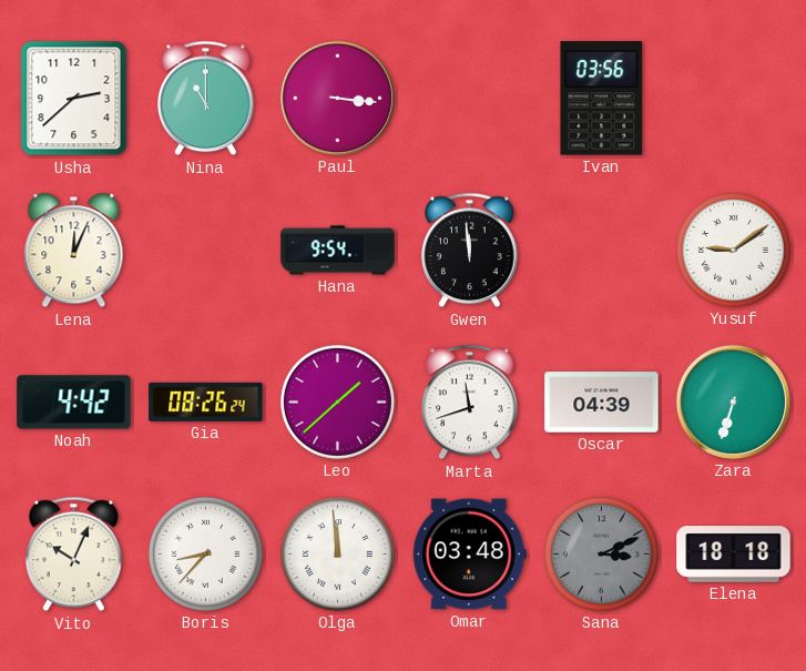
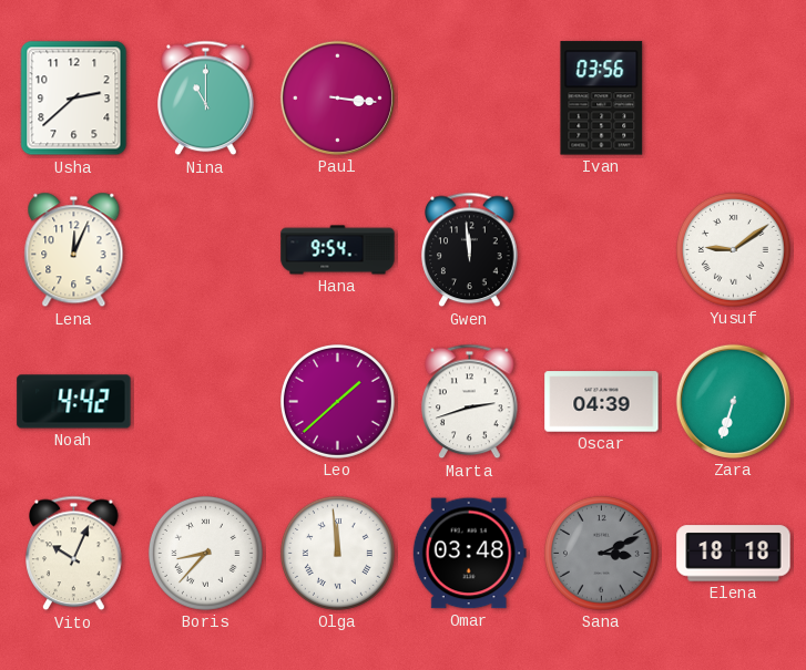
Gia: 08:26 -> none (206, 401)
Marta: 11:42 -> 2:42 (470, 402)
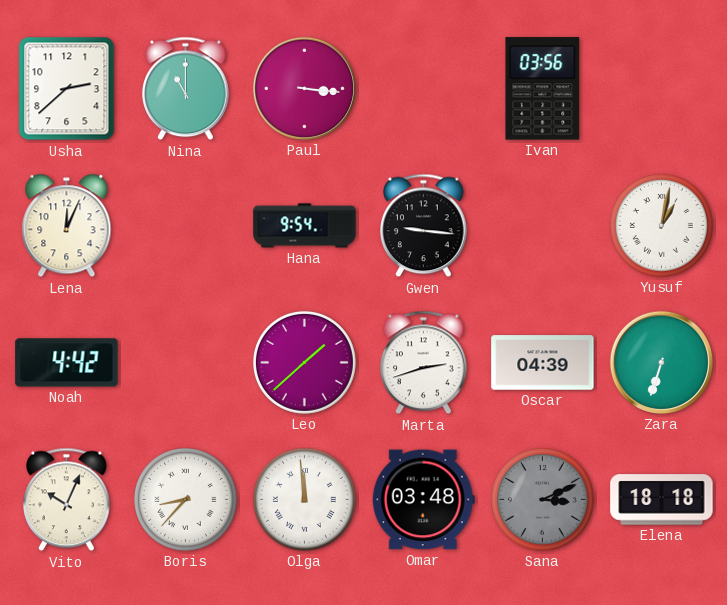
Gwen: 11:59 -> 9:16 (424, 226)
Yusuf: 9:09 -> 1:02 (661, 225)
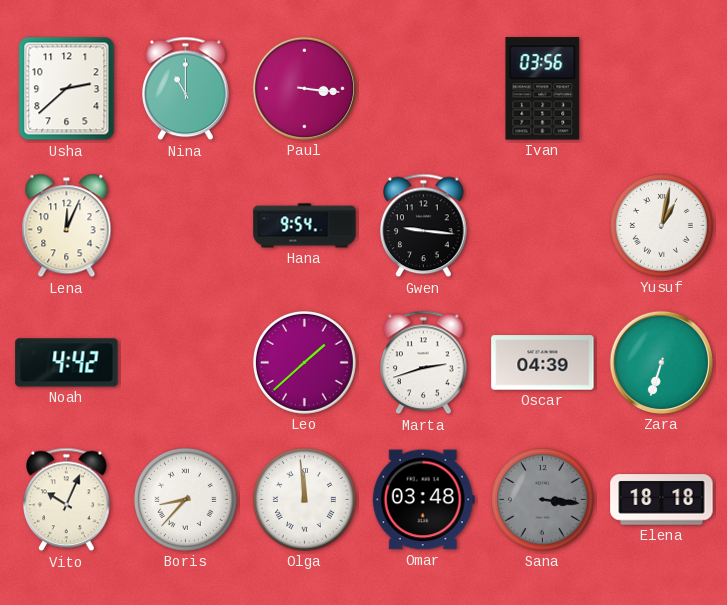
Sana: 3:11 -> 3:16 (542, 499)
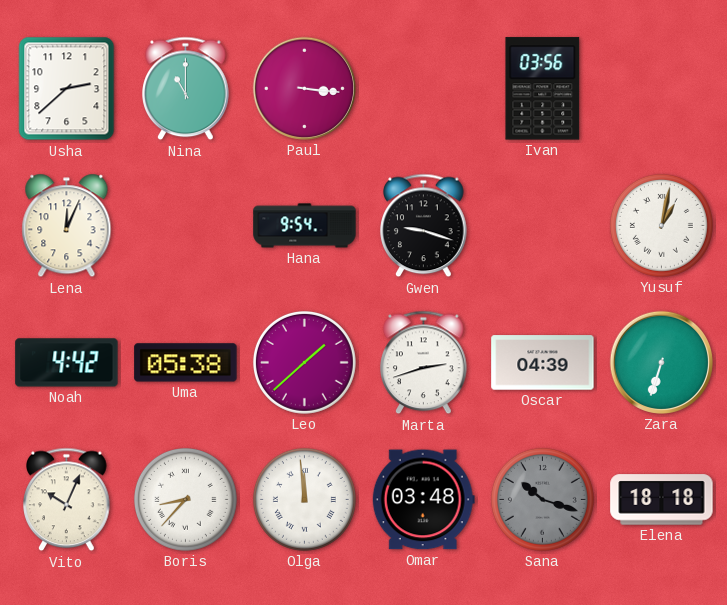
Gwen: 9:16 -> 9:18 (424, 226)
Uma: none -> 05:38 (186, 363)
Sana: 3:16 -> 10:18 (542, 499)
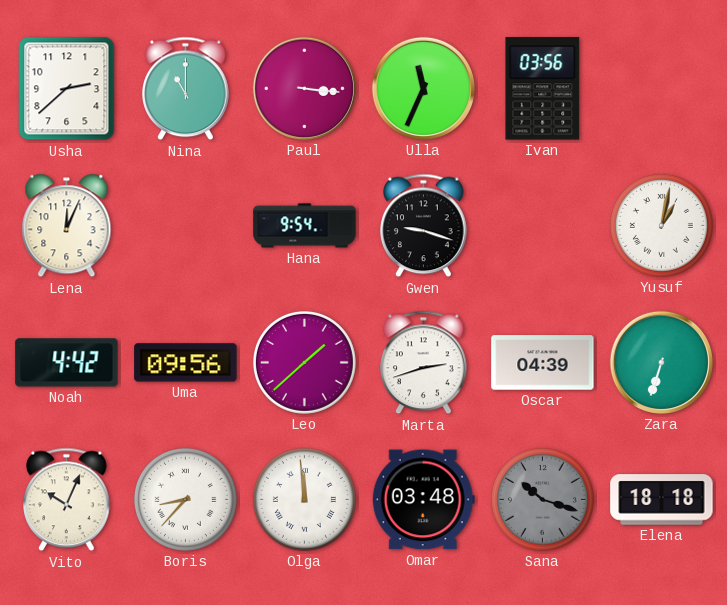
Ulla: none -> 11:34 (423, 88)
Uma: 05:38 -> 09:56 (186, 363)
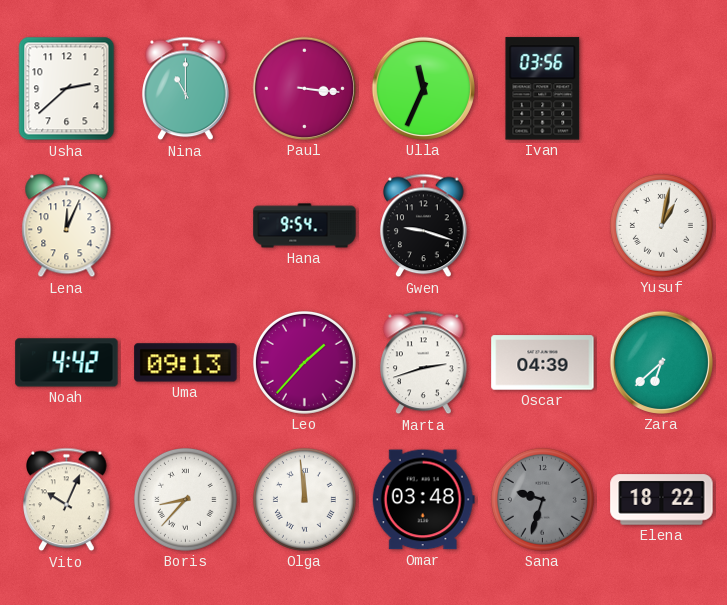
Uma: 09:56 -> 09:13 (186, 363)
Leo: 1:38 -> 1:37 (304, 362)
Zara: 6:33 -> 6:38 (661, 362)
Sana: 10:18 -> 9:33 (542, 499)
Elena: 18:18 -> 18:22 (662, 500)
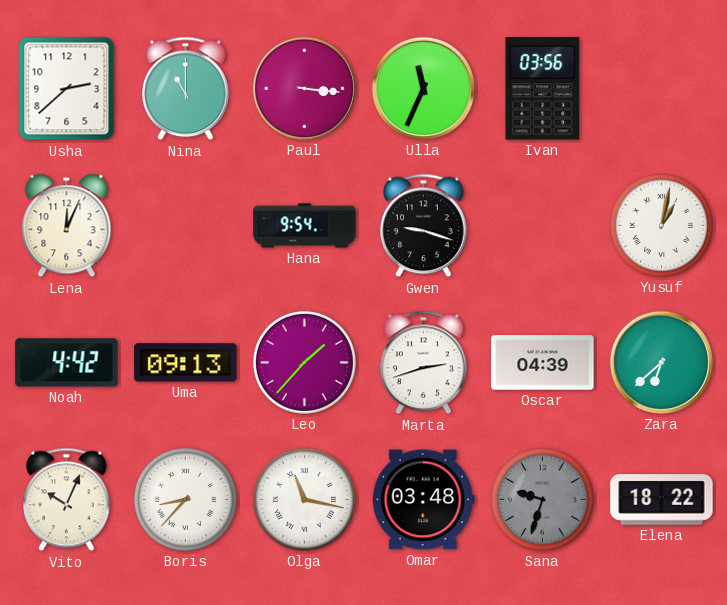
Olga: 11:59 -> 11:17 (304, 499)
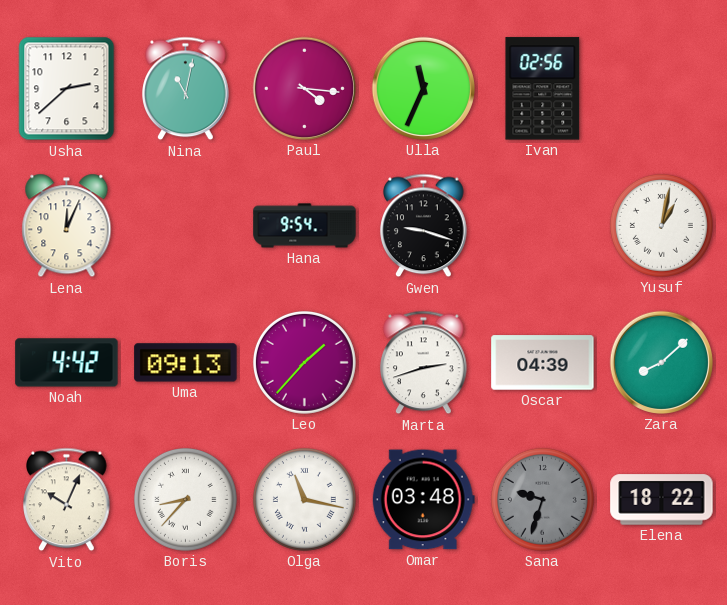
Nina: 11:00 -> 11:02 (186, 89)
Paul: 3:16 -> 4:16 (304, 88)
Ivan: 03:56 -> 02:56 (543, 89)
Zara: 6:38 -> 8:08 (661, 362)
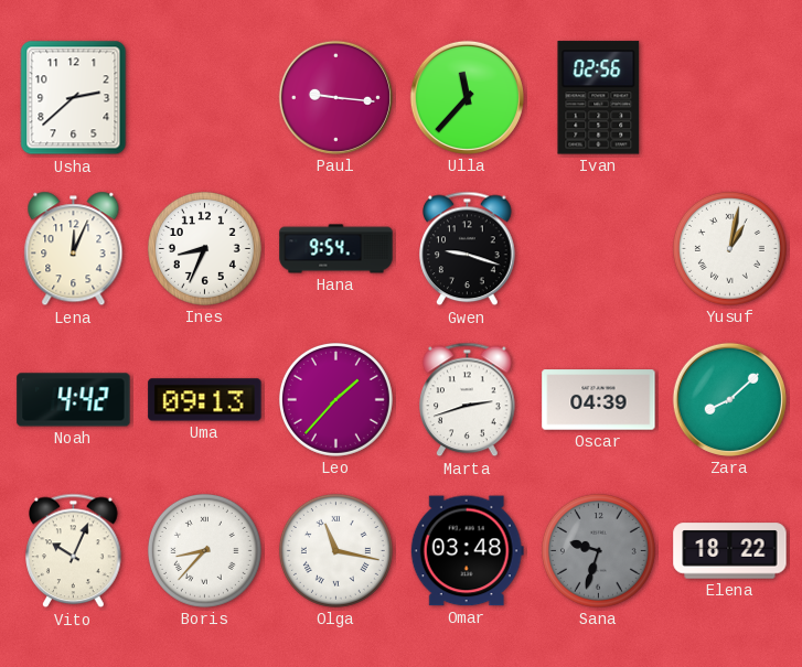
Nina: 11:02 -> none (186, 89)
Paul: 4:16 -> 9:16 (335, 97)
Ulla: 11:34 -> 11:37 (467, 97)
Ines: none -> 8:34 (204, 248)
